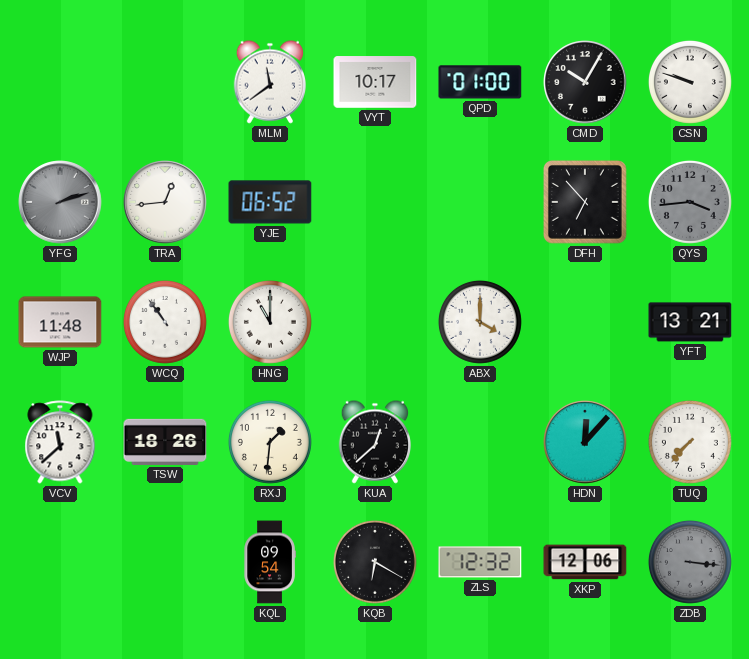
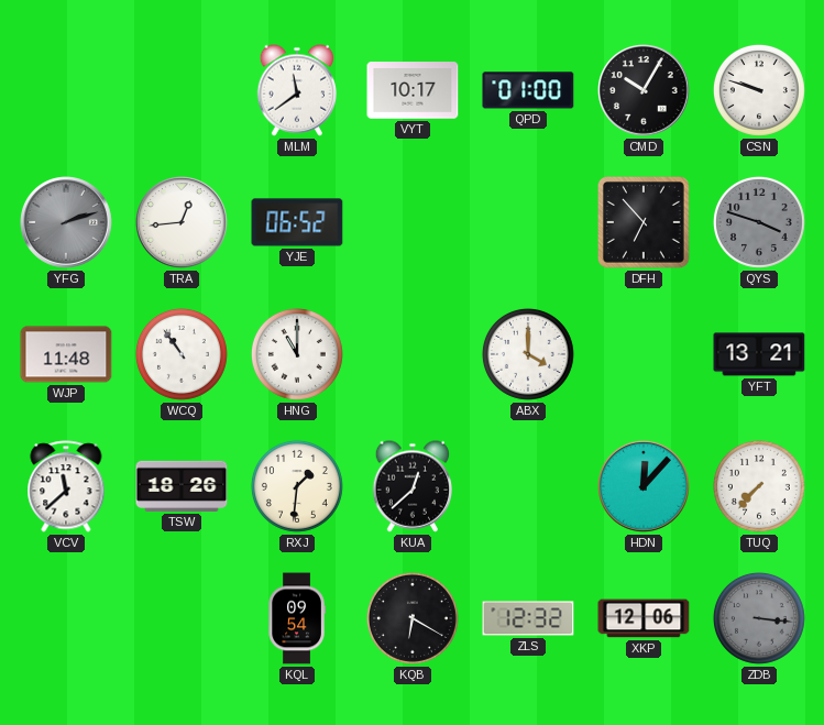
QYS: 3:44 -> 3:48 (759, 222)
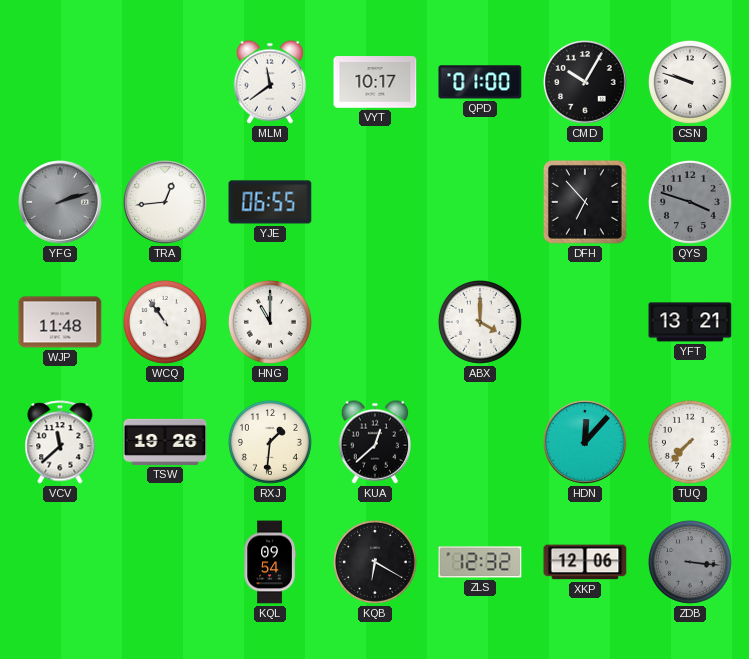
YJE: 06:52 -> 06:55 (270, 202)
TSW: 18:26 -> 19:26 (165, 442)
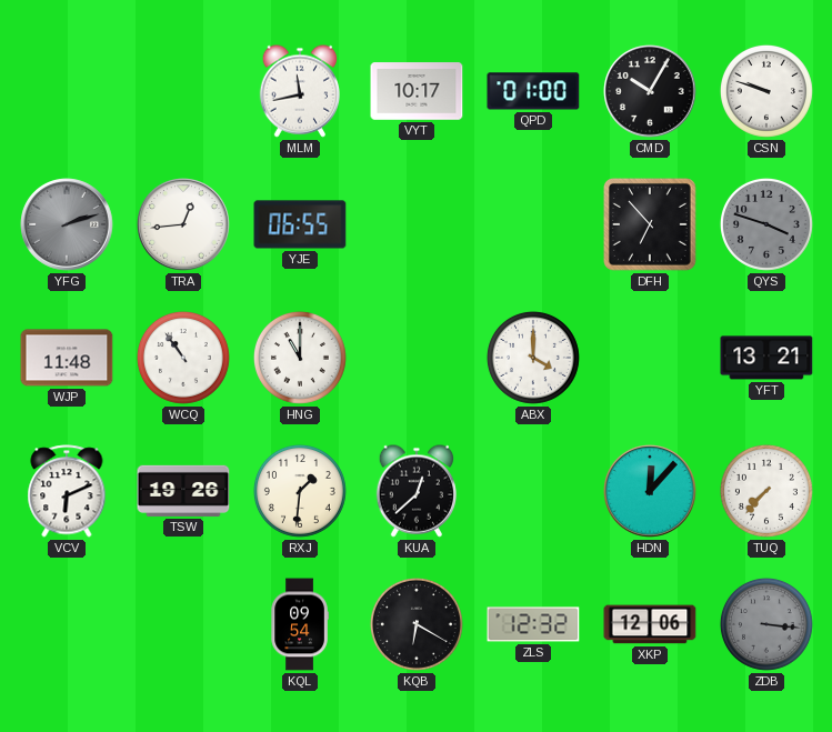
MLM: 11:39 -> 11:43 (300, 91)
VCV: 11:38 -> 6:11 (67, 491)
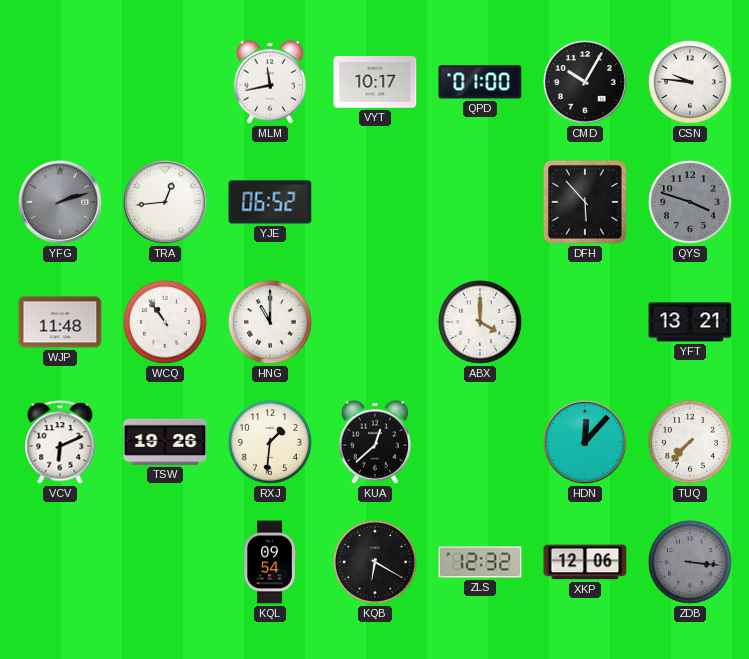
CSN: 9:48 -> 9:46 (690, 82)
YJE: 06:55 -> 06:52 (270, 202)
DFH: 6:53 -> 5:53 (585, 202)
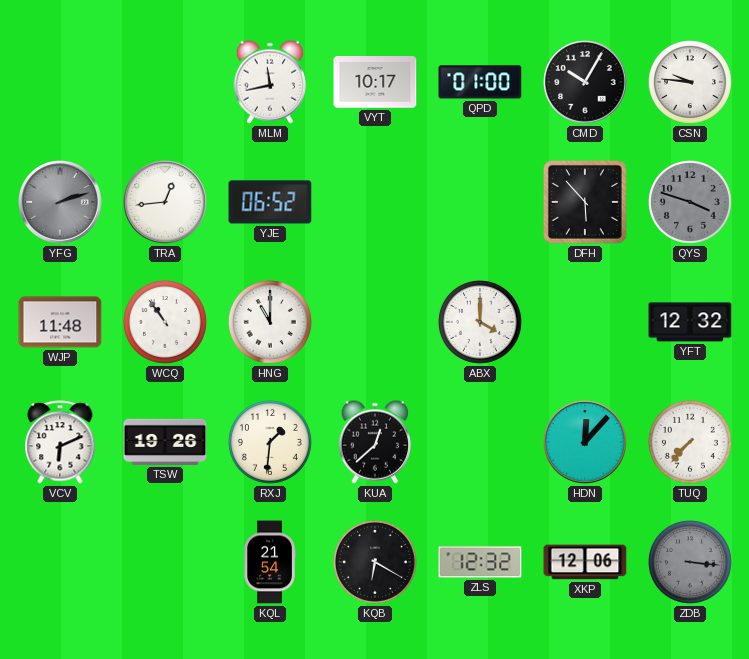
YFT: 13:21 -> 12:32 (690, 322)
KQL: 09:54 -> 21:54 (270, 562)
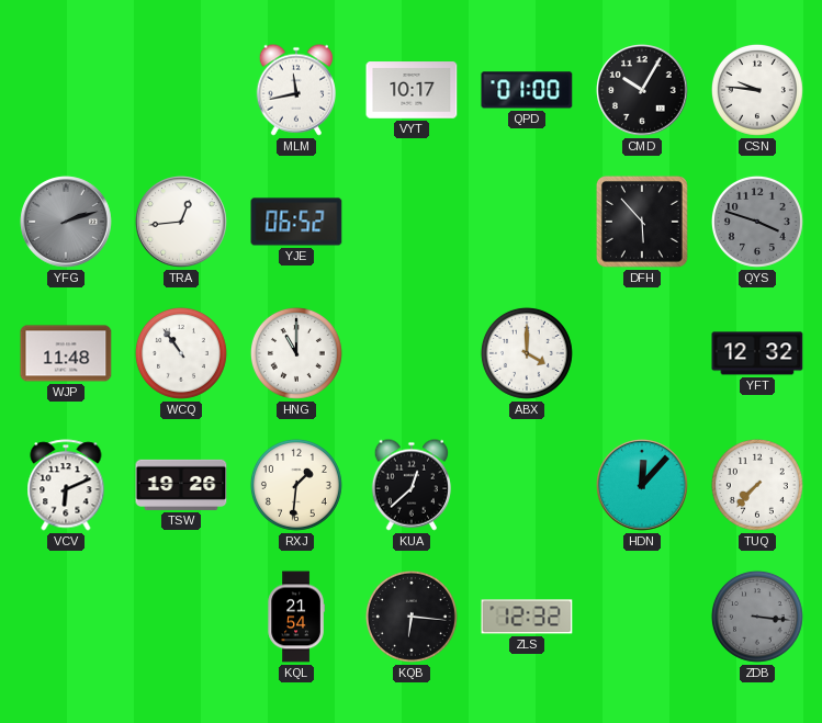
KQB: 6:20 -> 6:16 (412, 617)
XKP: 12:06 -> none (585, 562)
